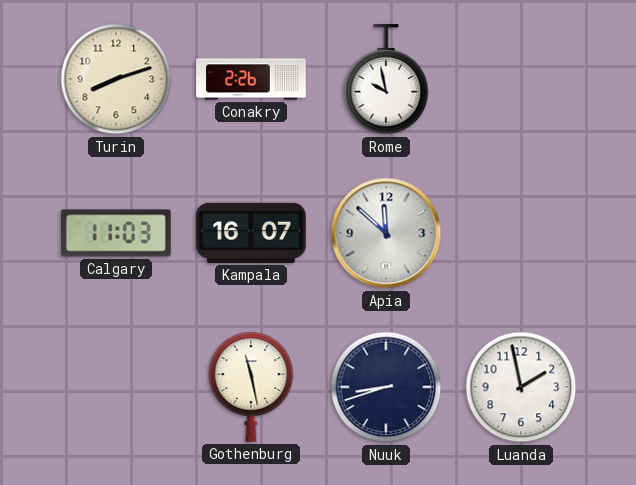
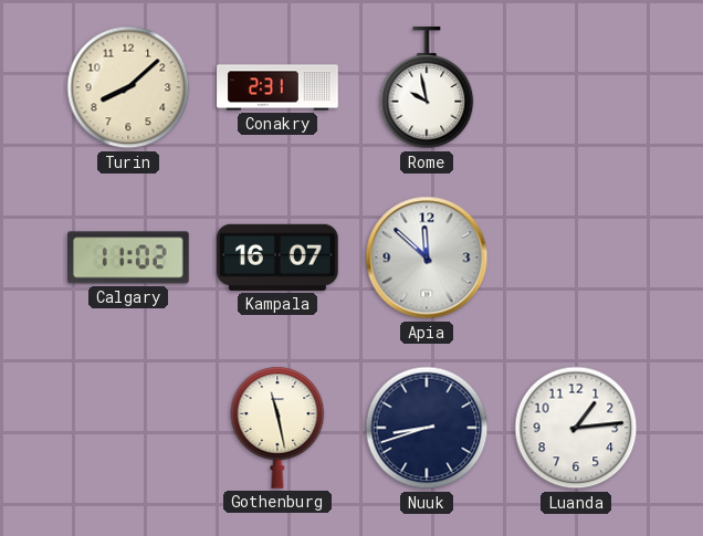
Turin: 8:12 -> 8:08 (128, 87)
Conakry: 2:26 -> 2:31 (277, 87)
Calgary: 11:03 -> 11:02 (129, 258)
Luanda: 1:58 -> 1:14 (576, 428)
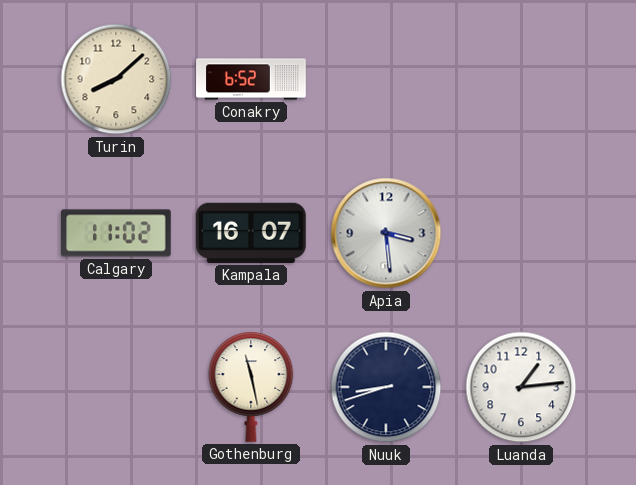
Conakry: 2:31 -> 6:52 (251, 79)
Rome: 9:58 -> none (427, 88)
Apia: 11:52 -> 3:29 (386, 233)
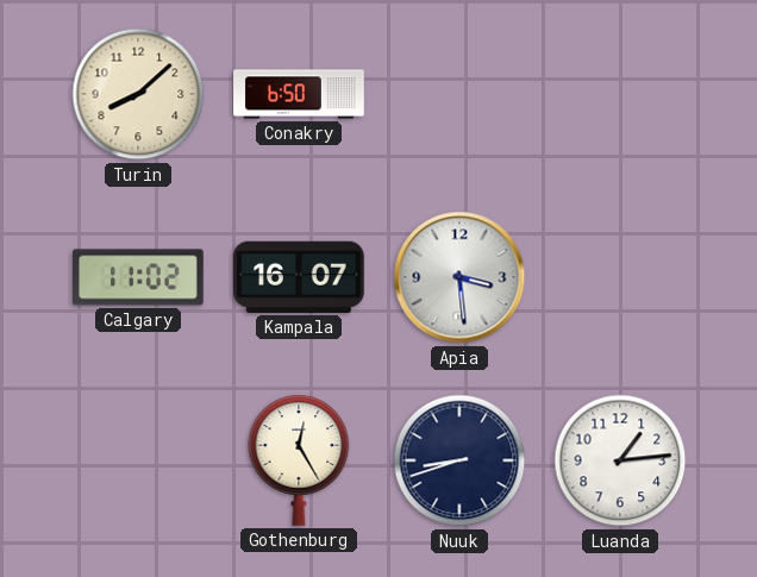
Conakry: 6:52 -> 6:50 (299, 94)
Gothenburg: 11:28 -> 12:25 (299, 460)
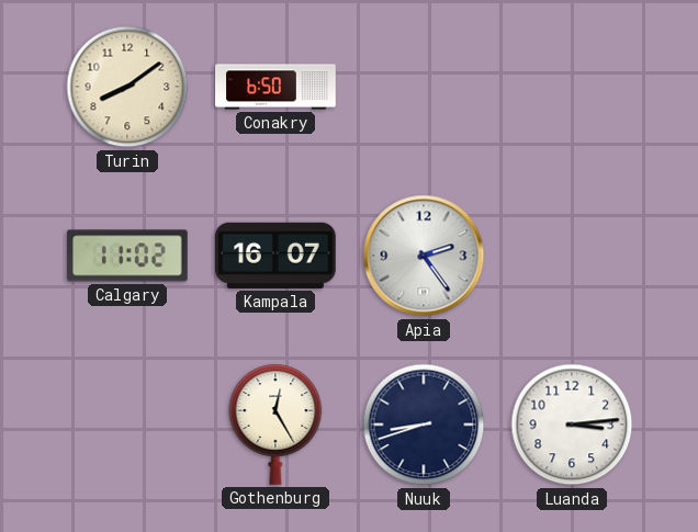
Turin: 8:08 -> 8:09 (127, 87)
Apia: 3:29 -> 2:24 (424, 256)
Luanda: 1:14 -> 3:14 (572, 425)
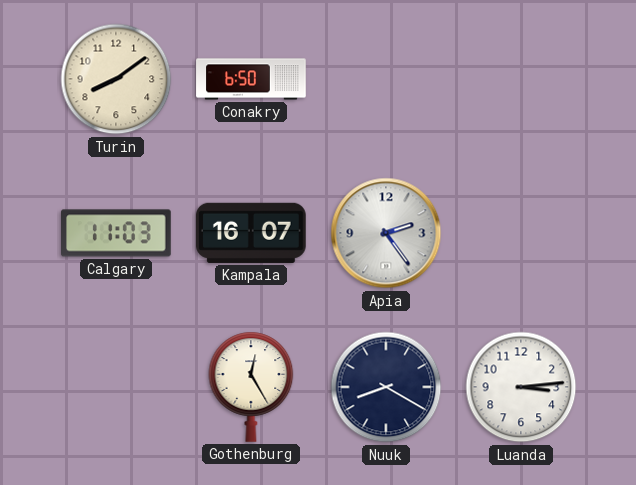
Calgary: 11:02 -> 11:03 (117, 233)
Nuuk: 8:42 -> 8:20 (386, 387)
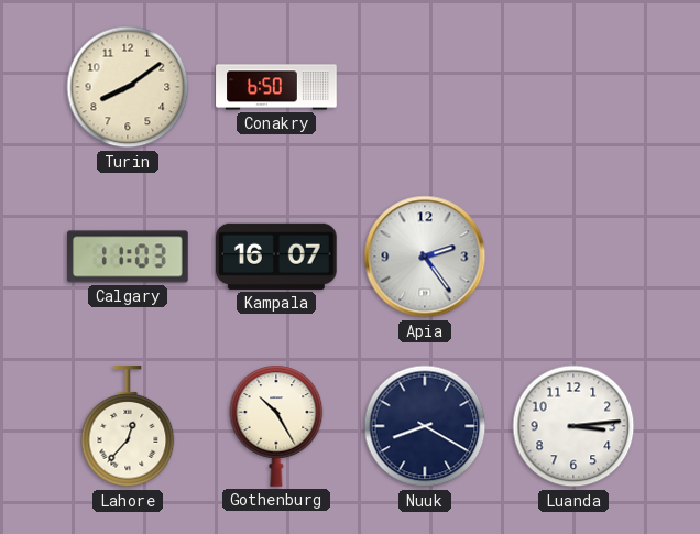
Lahore: none -> 12:37 (128, 427)
Gothenburg: 12:25 -> 10:25 (276, 426)
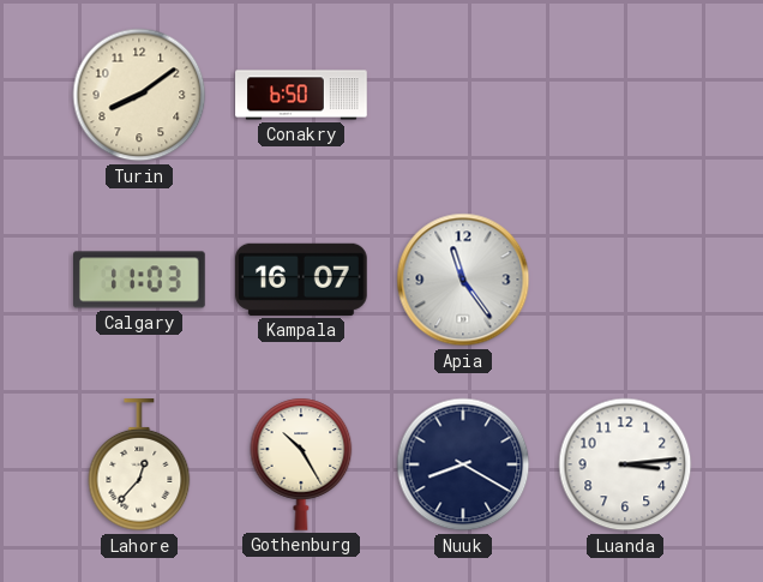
Apia: 2:24 -> 11:24 (463, 280)
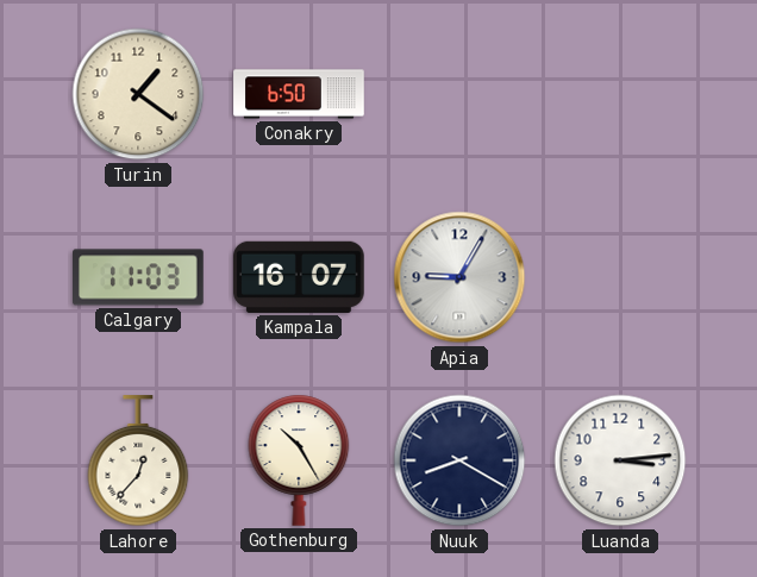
Turin: 8:09 -> 1:21 (138, 94)
Apia: 11:24 -> 9:05 (459, 277)
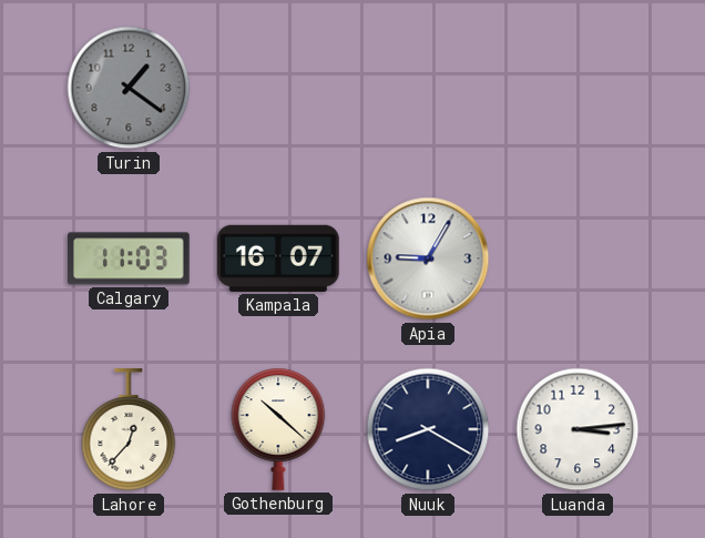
Turin dial: cream -> grey (129, 88)
Conakry: 6:50 -> none (299, 94)
Gothenburg: 10:25 -> 10:22 (278, 429)
